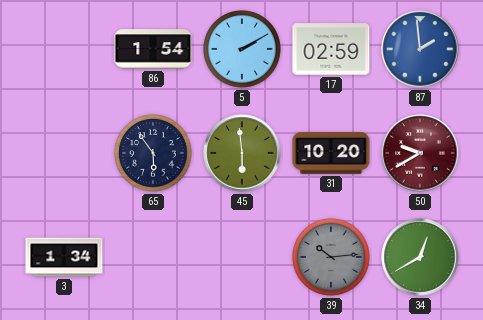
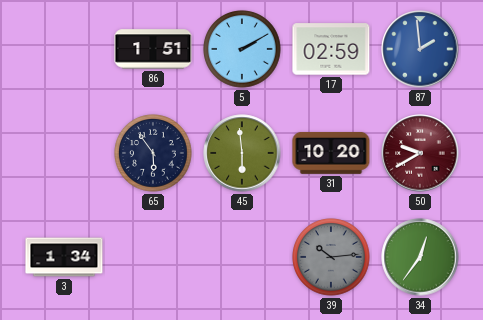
86: 1:54 -> 1:51 (153, 49)
34: 12:40 -> 12:36 (420, 257)
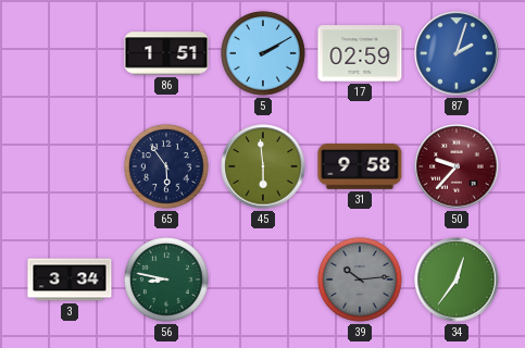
87: 1:59 -> 2:03 (457, 53)
31: 10:20 -> 9:58 (360, 166)
50: 9:40 -> 9:37 (457, 166)
3: 1:34 -> 3:34 (70, 279)
56: none -> 8:47 (166, 279)
